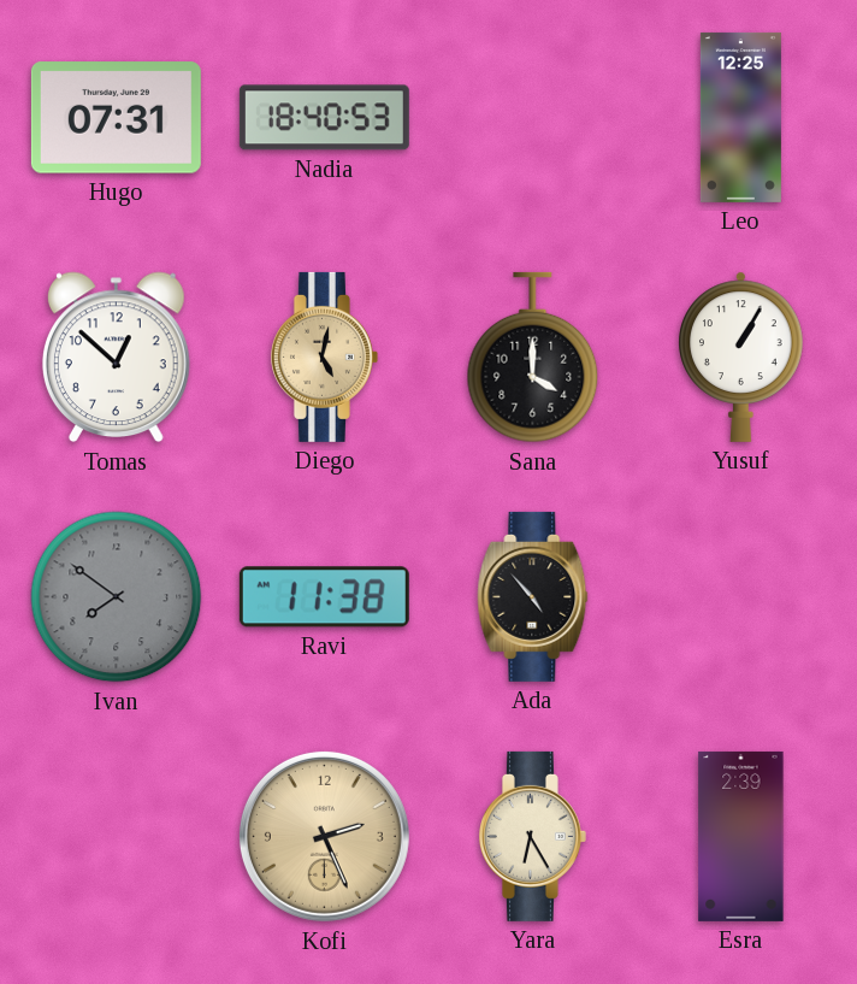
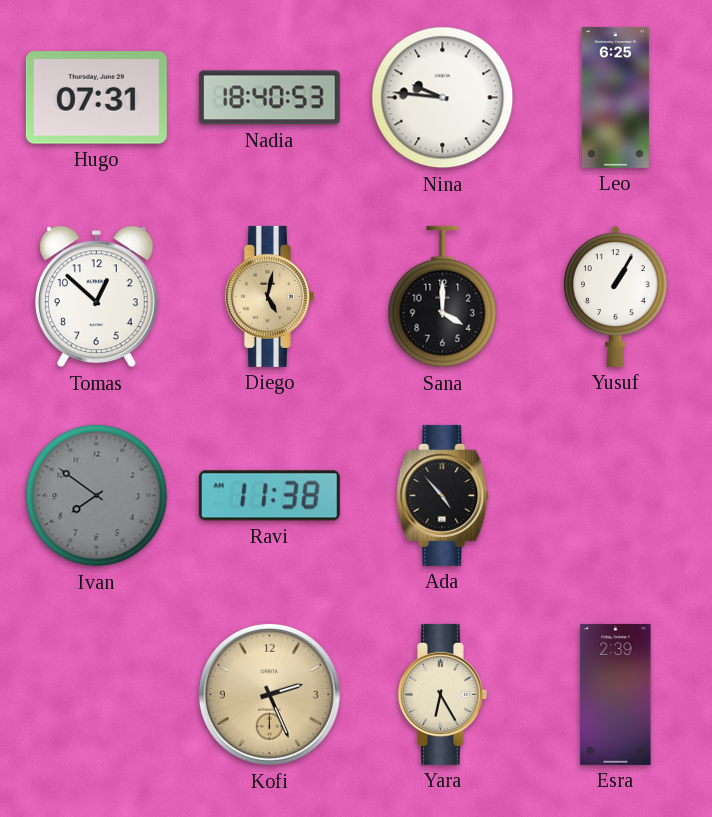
Nina: none -> 9:46 (443, 98)
Leo: 12:25 -> 6:25 (615, 97)
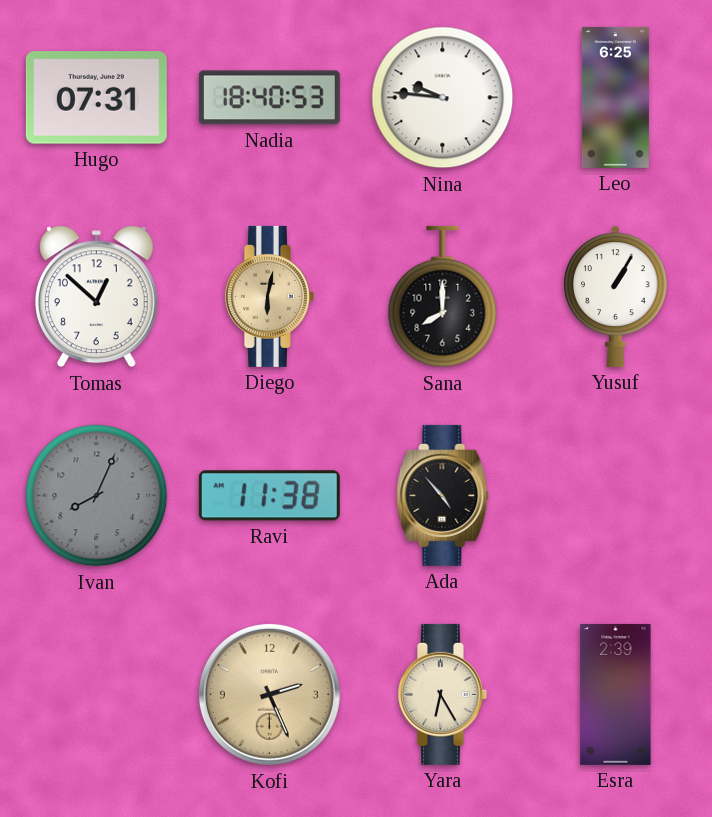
Diego: 5:02 -> 6:02 (269, 296)
Sana: 4:00 -> 8:00 (443, 297)
Ivan: 7:51 -> 8:04 (97, 496)
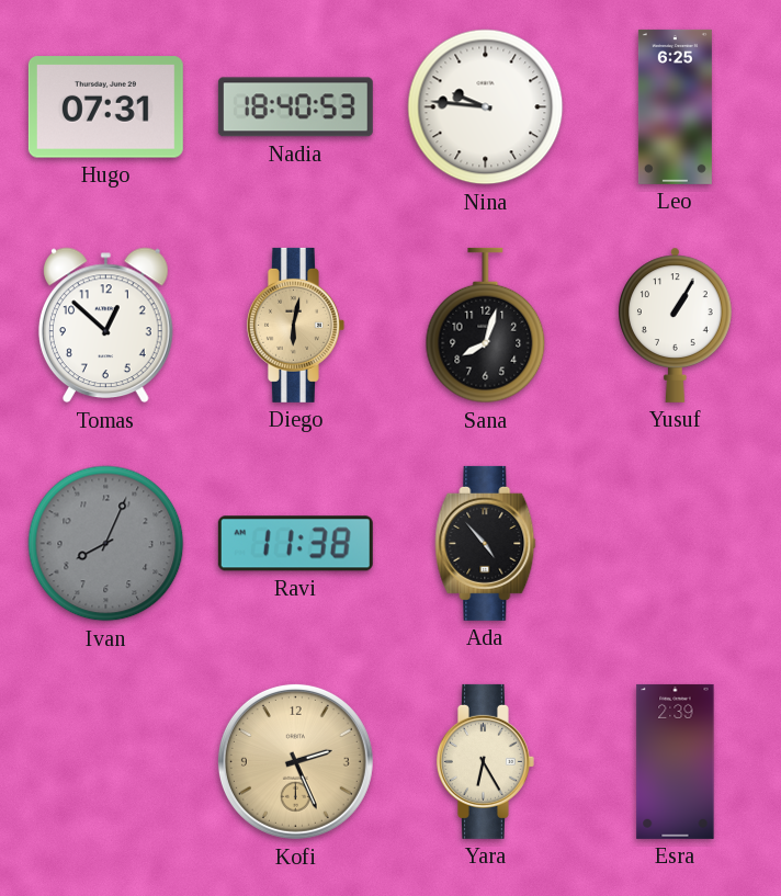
Sana: 8:00 -> 8:03 (486, 326)
